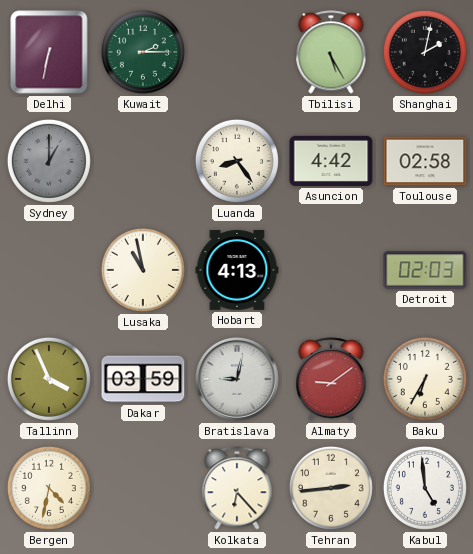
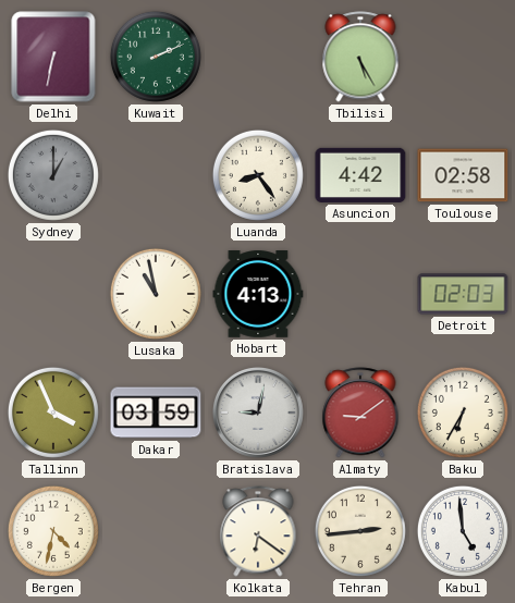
Kuwait: 2:15 -> 2:11 (156, 57)
Shanghai: 2:02 -> none (425, 52)
Kolkata: 6:23 -> 6:21 (258, 531)
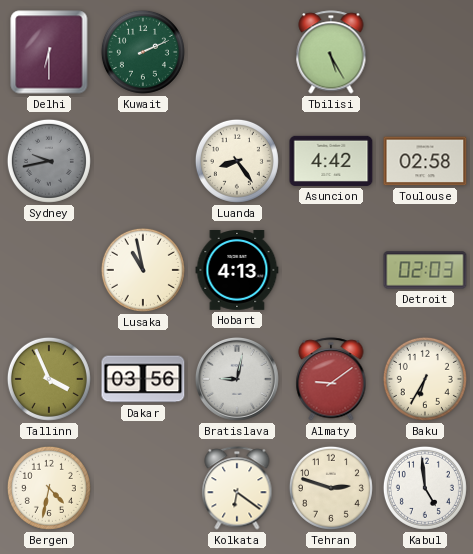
Delhi: 6:32 -> 6:30 (49, 52)
Sydney: 1:00 -> 9:43 (49, 161)
Dakar: 03:59 -> 03:56 (143, 379)
Tehran: 2:44 -> 2:48 (331, 488)
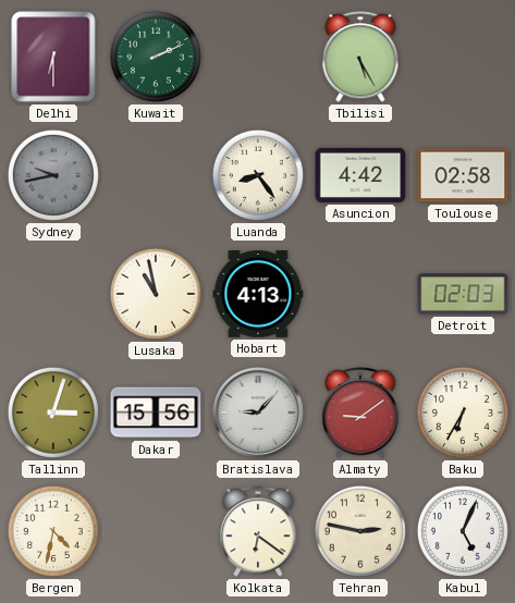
Tallinn: 3:56 -> 3:03 (53, 413)
Dakar: 03:56 -> 15:56 (156, 413)
Bratislava: 9:02 -> 9:07 (258, 413)
Tehran: 2:48 -> 2:47 (360, 531)
Kabul: 4:59 -> 5:04 (463, 531)
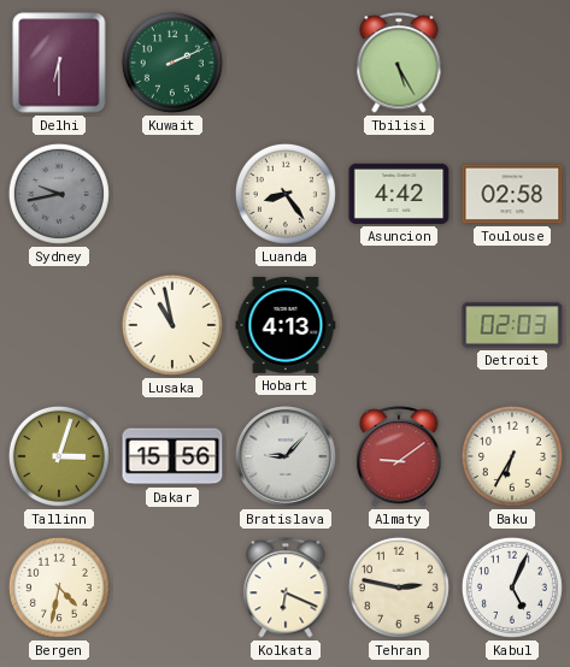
Kolkata: 6:21 -> 6:19 (286, 588)
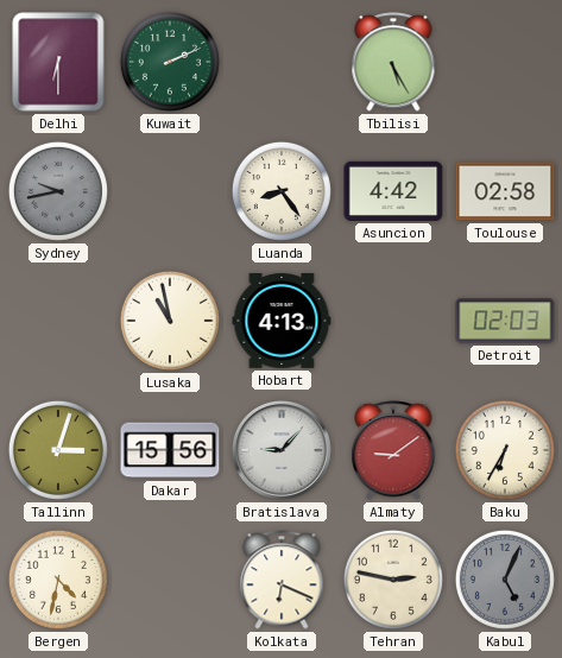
Kabul dial: white -> grey (505, 580)
